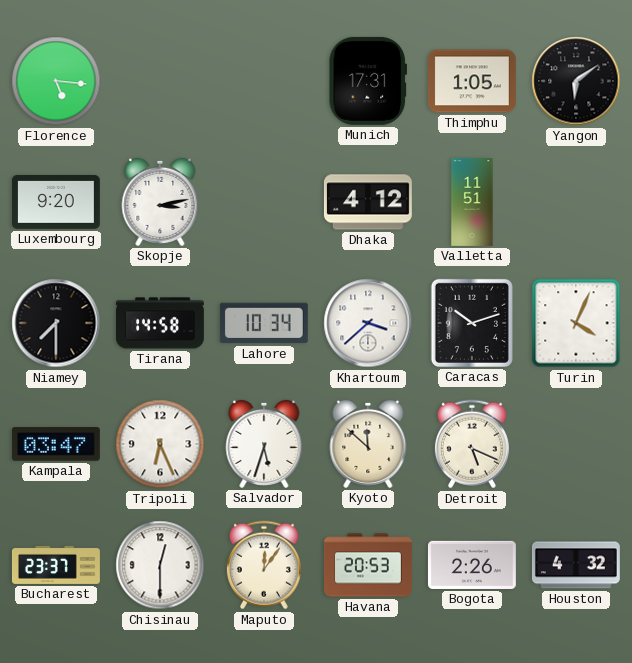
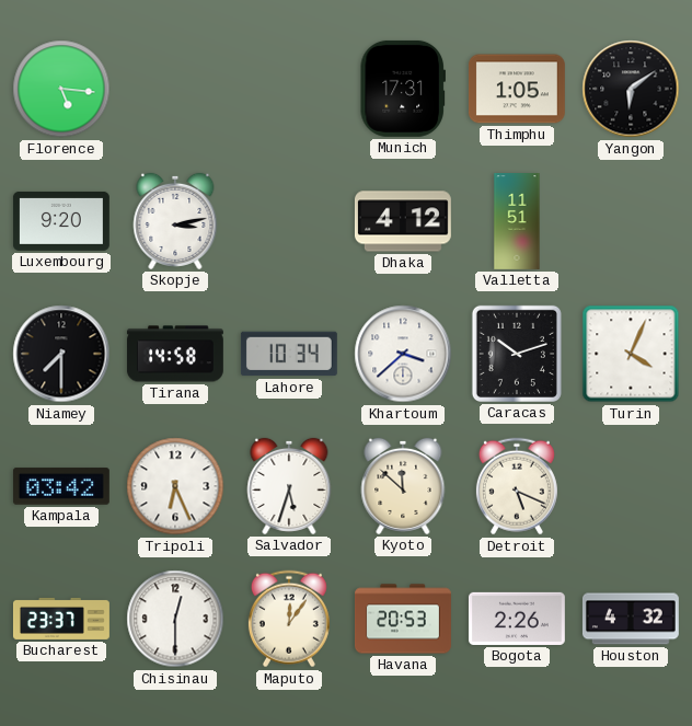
Kampala: 03:47 -> 03:42 (61, 486)
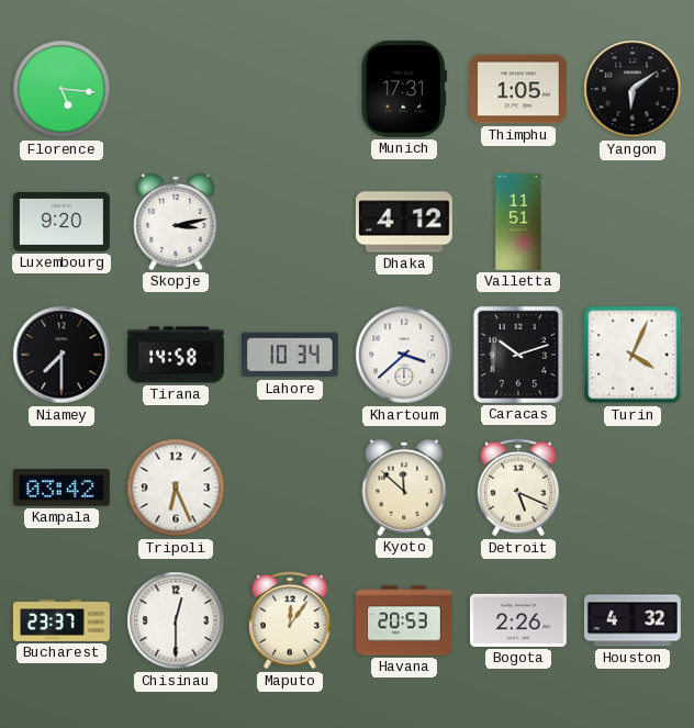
Salvador: 5:33 -> none (289, 486)
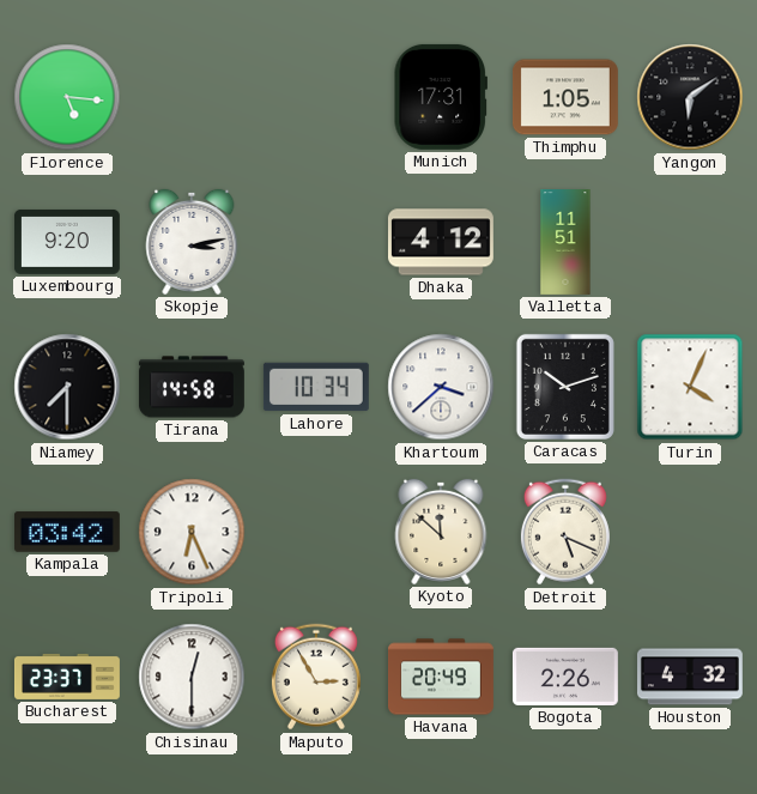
Maputo: 12:06 -> 2:55 (316, 677)
Havana: 20:53 -> 20:49 (442, 677)
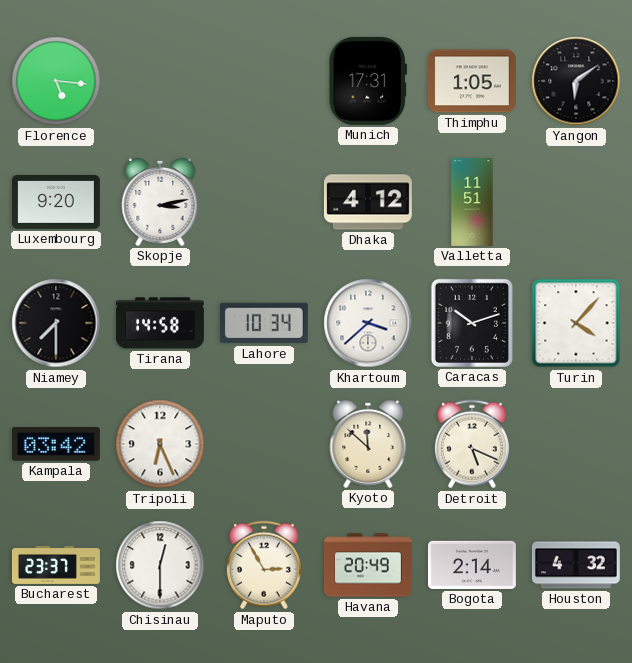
Turin: 4:04 -> 4:07 (576, 323)
Bogota: 2:26 -> 2:14 (472, 565)
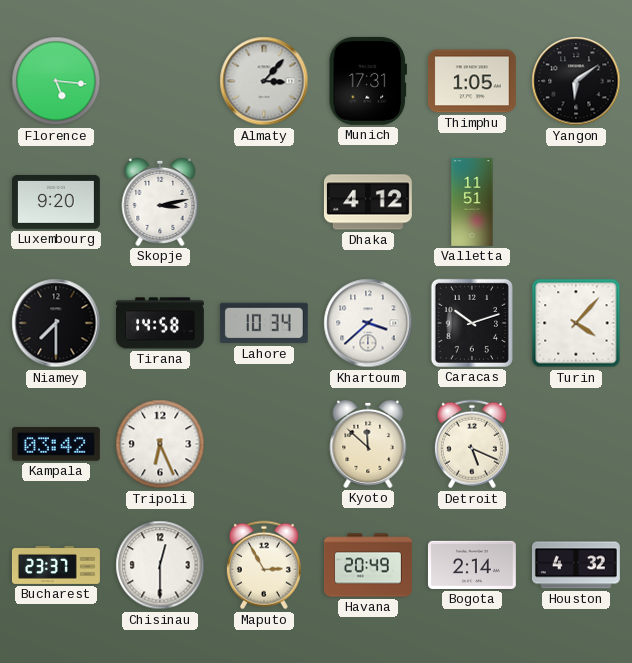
Almaty: none -> 3:07 (264, 81)
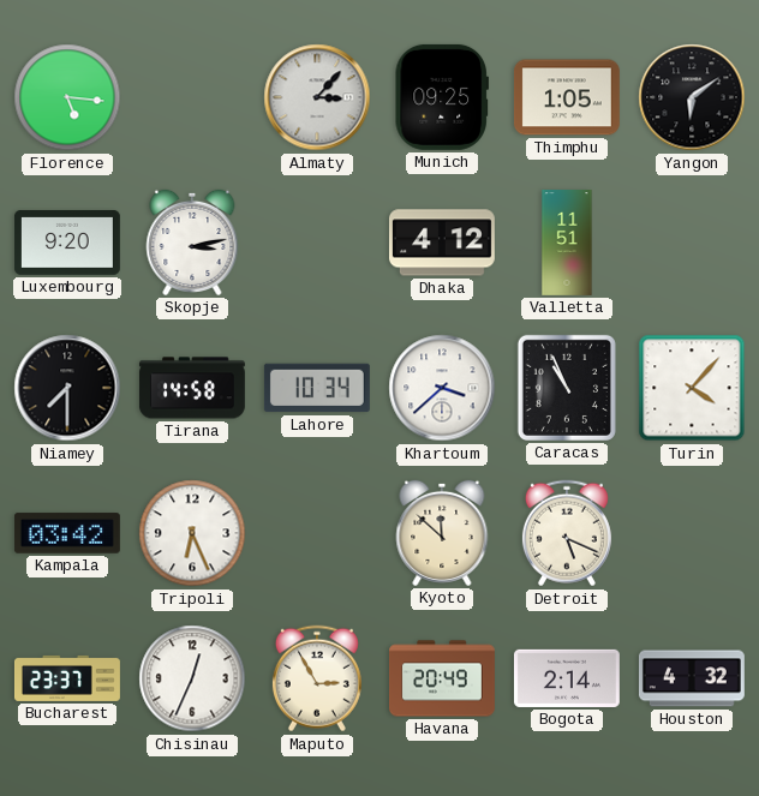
Munich: 17:31 -> 09:25 (442, 97)
Caracas: 10:12 -> 10:56 (567, 388)
Chisinau: 12:30 -> 12:34 (192, 678)
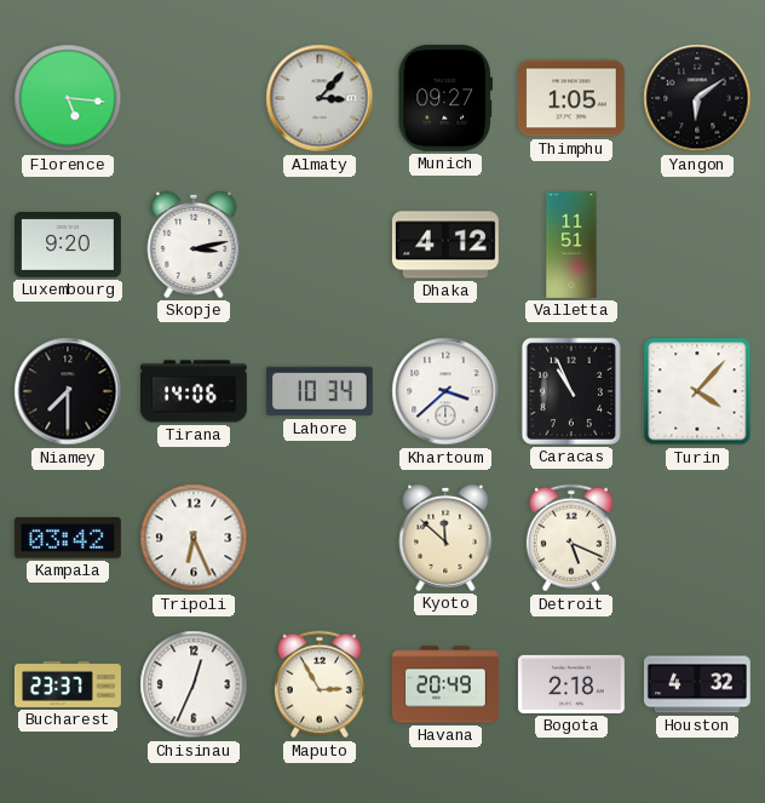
Munich: 09:25 -> 09:27 (445, 98)
Tirana: 14:58 -> 14:06 (194, 391)
Bogota: 2:14 -> 2:18 (571, 684)
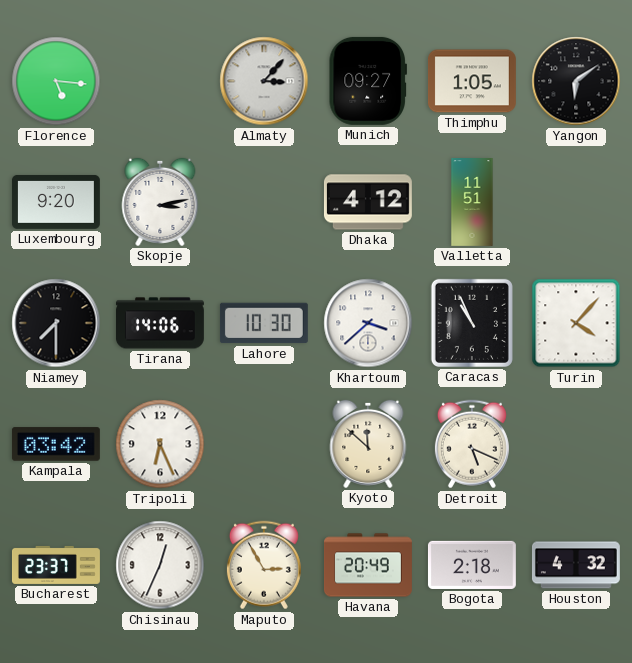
Lahore: 10:34 -> 10:30 (264, 323)
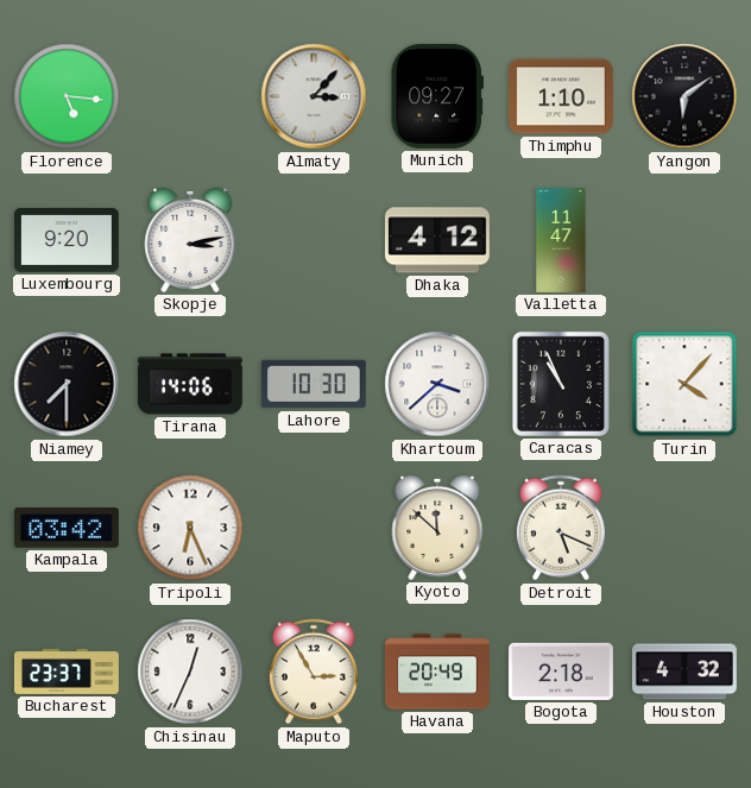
Thimphu: 1:05 -> 1:10 (561, 96)
Valletta: 11:51 -> 11:47 (561, 241)
